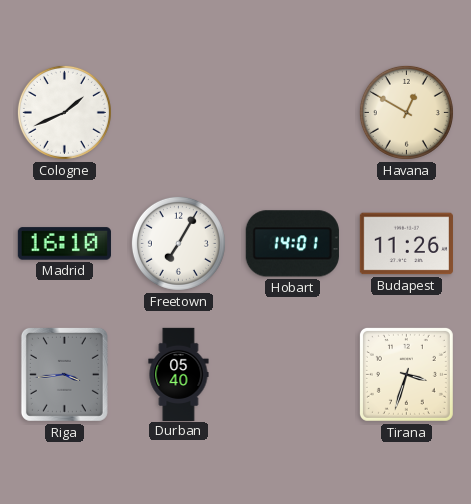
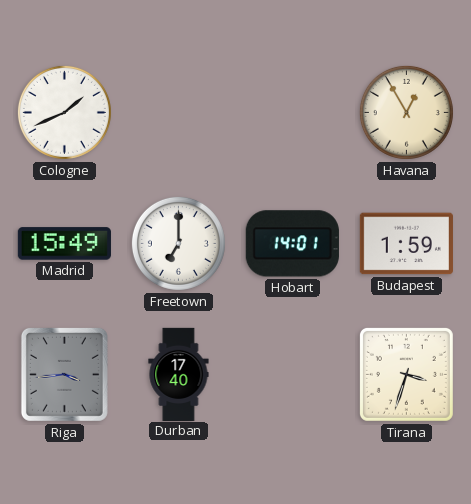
Havana: 12:50 -> 12:55 (406, 112)
Madrid: 16:10 -> 15:49 (64, 244)
Freetown: 7:05 -> 7:00 (178, 243)
Budapest: 11:26 -> 1:59 (406, 244)
Durban: 05:40 -> 17:40 (179, 374)
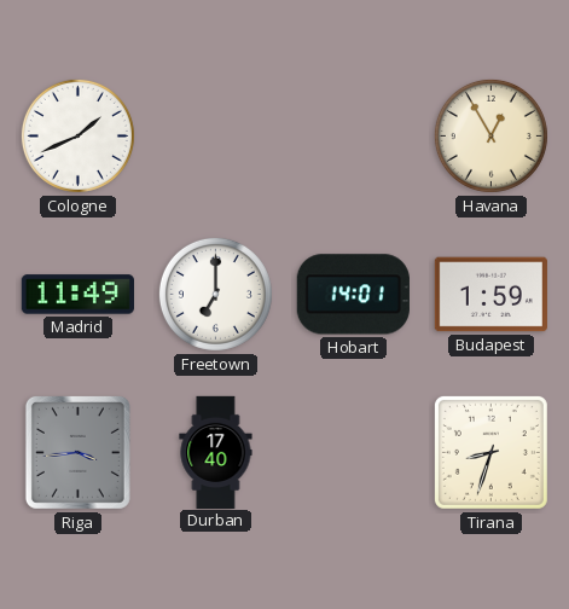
Madrid: 15:49 -> 11:49 (77, 295)
Tirana: 3:33 -> 8:33 (490, 452)
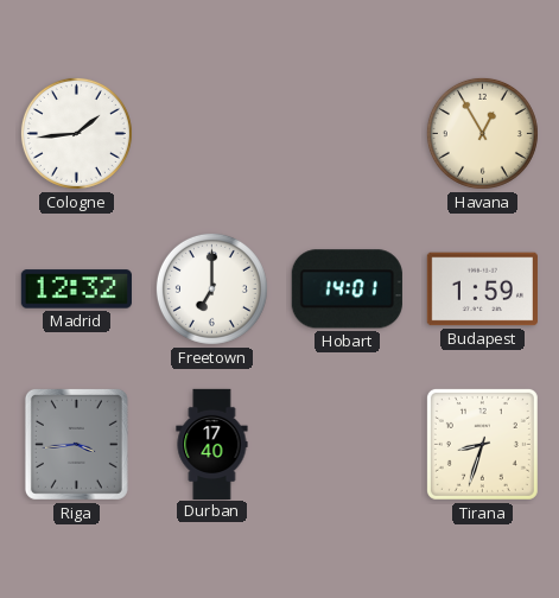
Cologne: 1:41 -> 1:44 (76, 133)
Madrid: 11:49 -> 12:32 (76, 290)
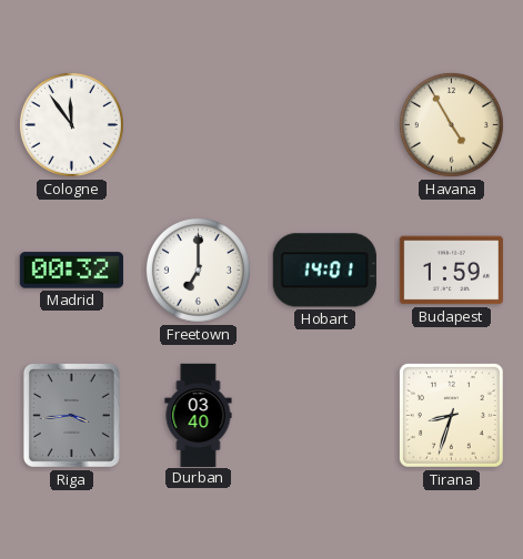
Cologne: 1:44 -> 11:54 (71, 124)
Havana: 12:55 -> 4:55 (451, 124)
Madrid: 12:32 -> 00:32 (71, 271)
Durban: 17:40 -> 03:40 (199, 415)
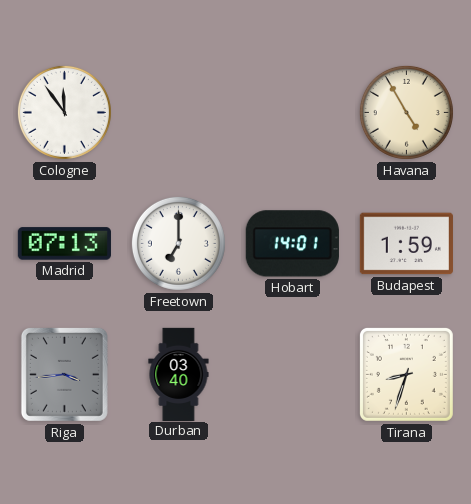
Madrid: 00:32 -> 07:13 (64, 244)
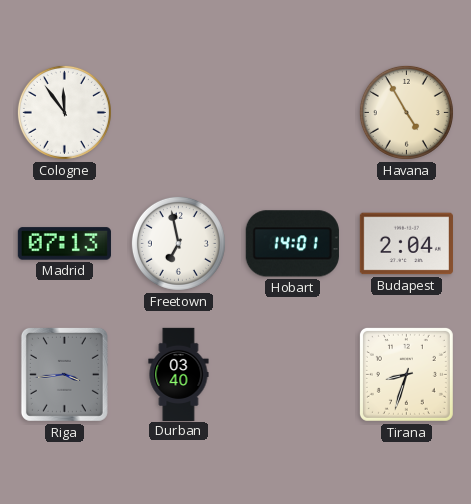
Freetown: 7:00 -> 6:58 (178, 243)
Budapest: 1:59 -> 2:04 (406, 244)
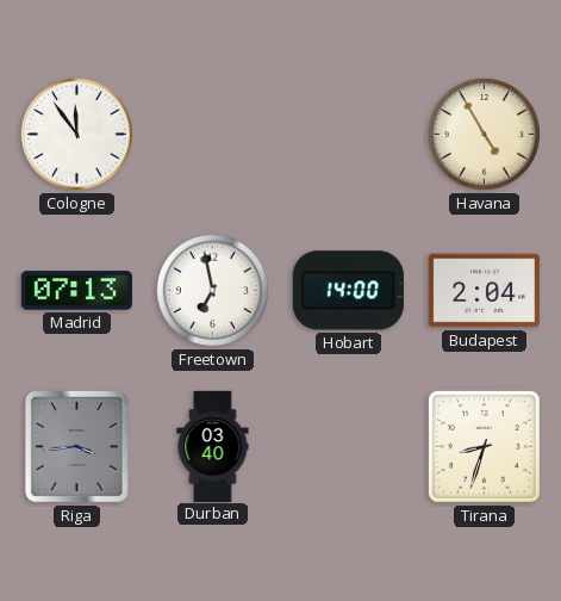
Hobart: 14:01 -> 14:00 (348, 291)
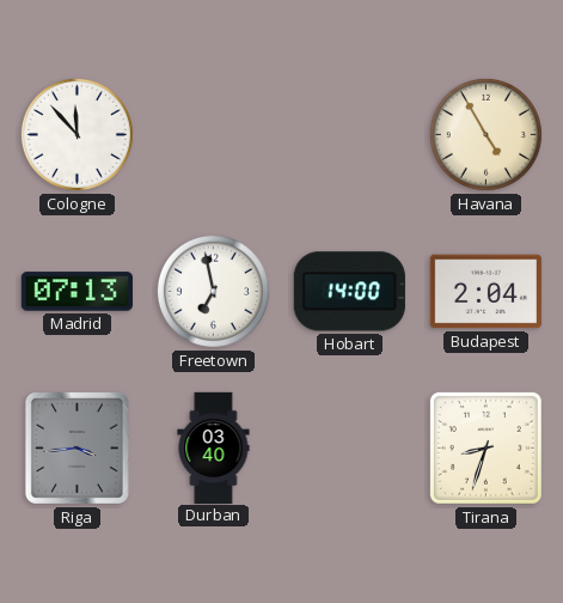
Cologne: 11:54 -> 11:53 (77, 134)
